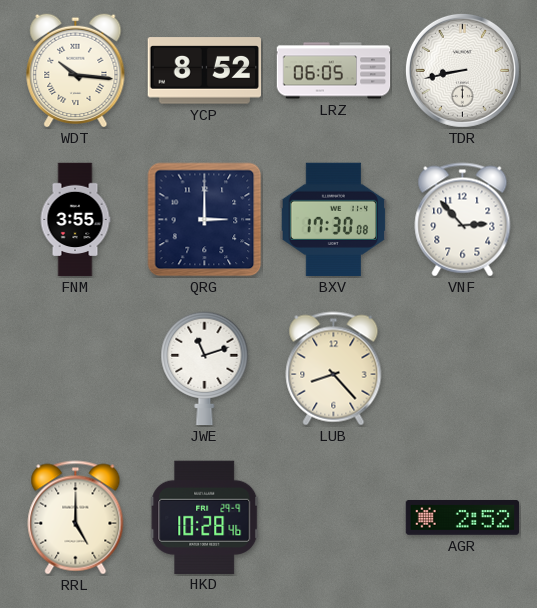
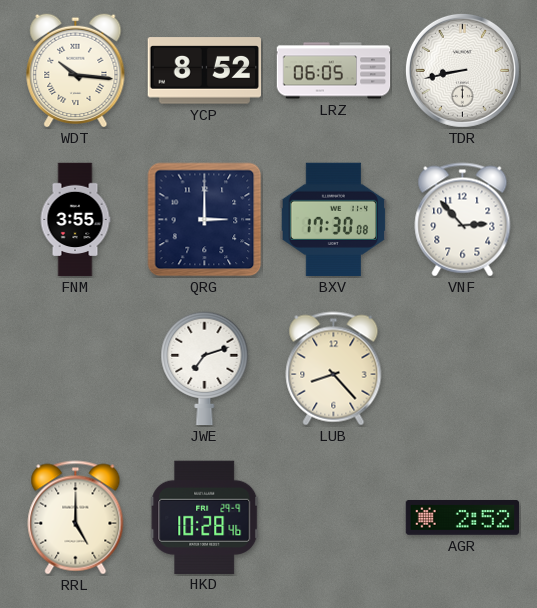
JWE: 11:12 -> 7:12 (205, 369)
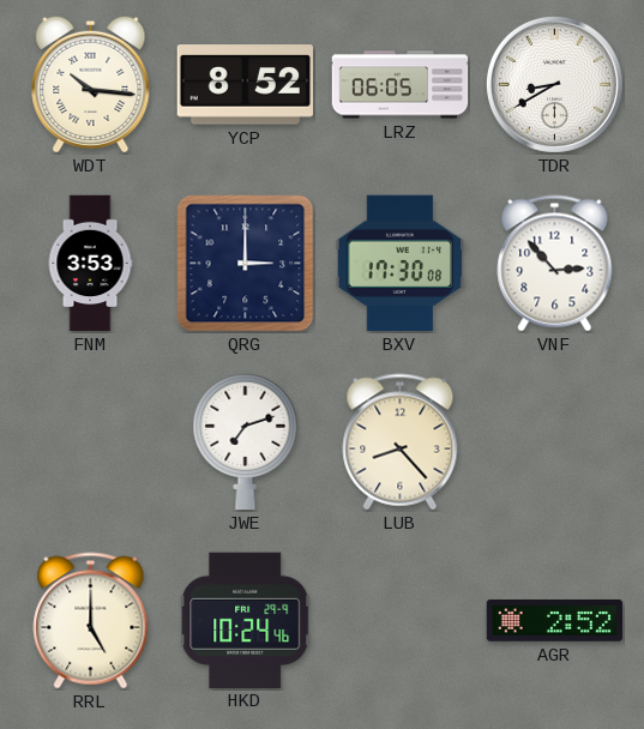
TDR: 8:43 -> 8:40 (554, 84)
FNM: 3:55 -> 3:53 (90, 264)
HKD: 10:28 -> 10:24 (246, 620)
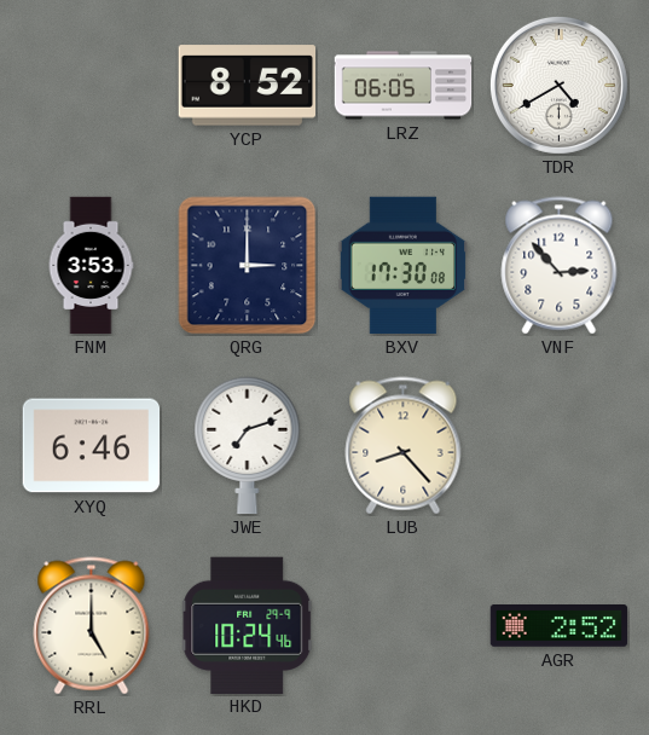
WDT: 10:16 -> none (91, 84)
TDR: 8:40 -> 4:40 (558, 85)
XYQ: none -> 6:46 (92, 446)
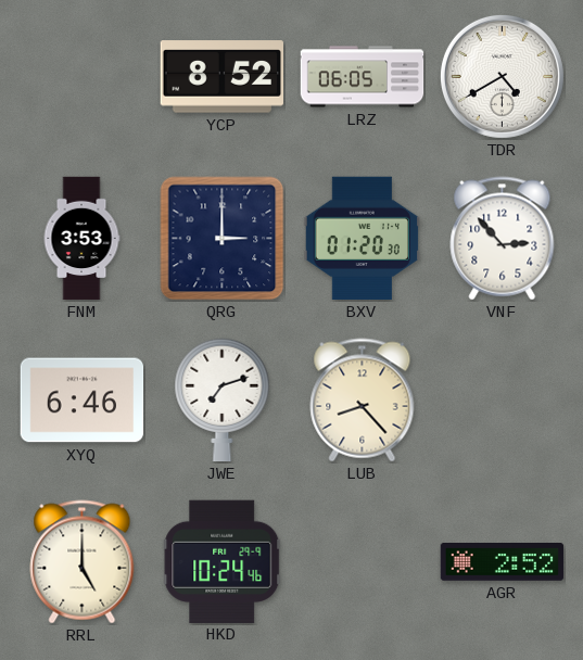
BXV: 17:30 -> 01:20 (362, 239)
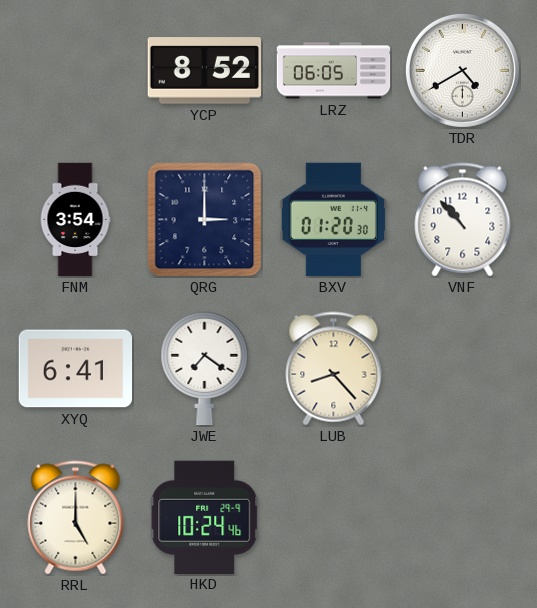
FNM: 3:53 -> 3:54 (75, 220)
VNF: 2:53 -> 10:53 (463, 220)
XYQ: 6:46 -> 6:41 (76, 369)
JWE: 7:12 -> 7:21 (205, 369)
AGR: 2:52 -> none (503, 562)
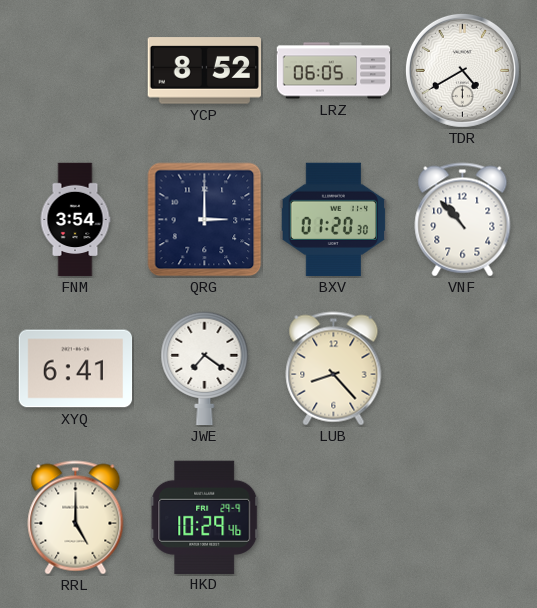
HKD: 10:24 -> 10:29 (205, 517)
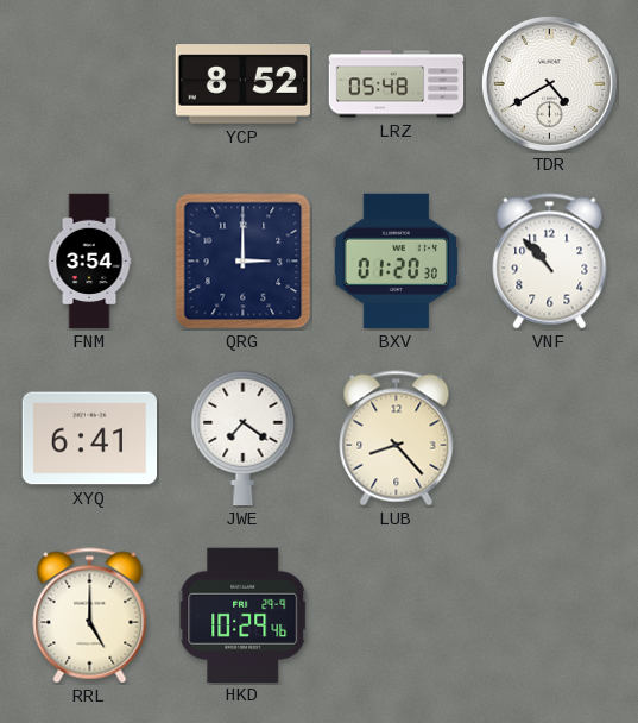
LRZ: 06:05 -> 05:48 (397, 84)
